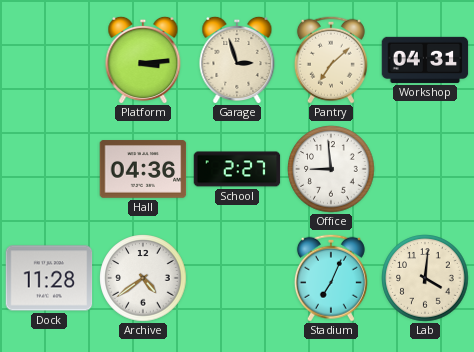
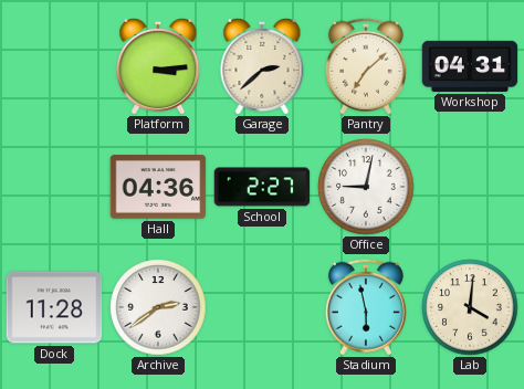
Garage: 2:57 -> 2:38 (262, 65)
Office: 8:59 -> 9:02 (366, 187)
Archive: 4:39 -> 2:39 (158, 307)
Stadium: 7:04 -> 5:58 (366, 307)
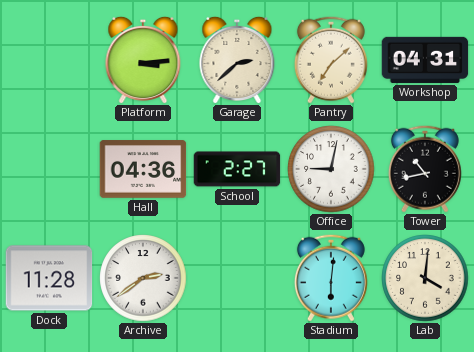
Tower: none -> 10:43 (425, 169)
Stadium: 5:58 -> 6:01 (331, 278)
